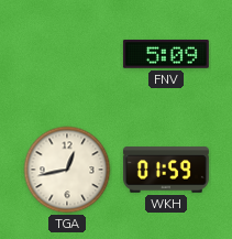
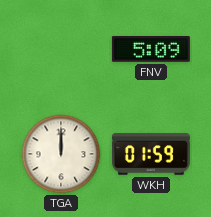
TGA: 12:43 -> 12:00 (61, 154)
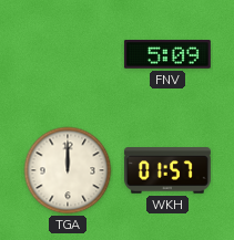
WKH: 01:59 -> 01:57 (167, 170)
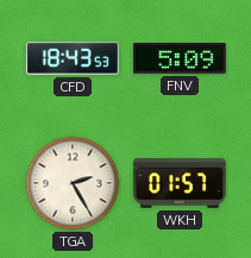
CFD: none -> 18:43 (73, 58)
TGA: 12:00 -> 2:25 (73, 183)
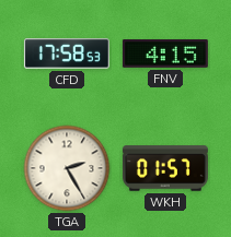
CFD: 18:43 -> 17:58 (67, 54)
FNV: 5:09 -> 4:15 (165, 54)
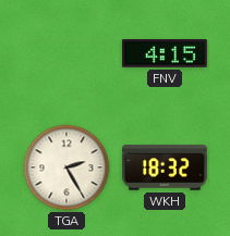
CFD: 17:58 -> none (67, 54)
WKH: 01:57 -> 18:32 (165, 167)
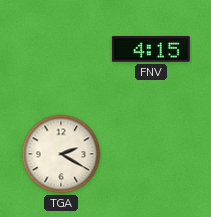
TGA: 2:25 -> 2:20 (61, 154)
WKH: 18:32 -> none (165, 167)
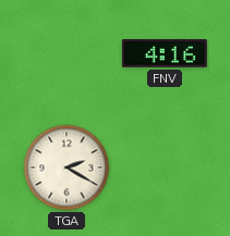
FNV: 4:15 -> 4:16 (165, 53)
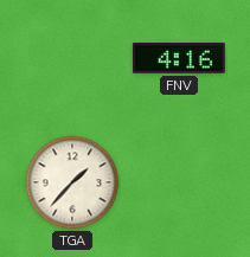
TGA: 2:20 -> 1:37 (72, 182)
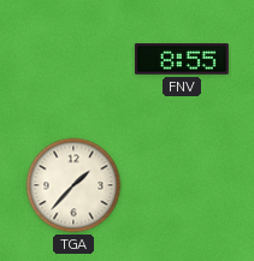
FNV: 4:16 -> 8:55 (182, 59)
